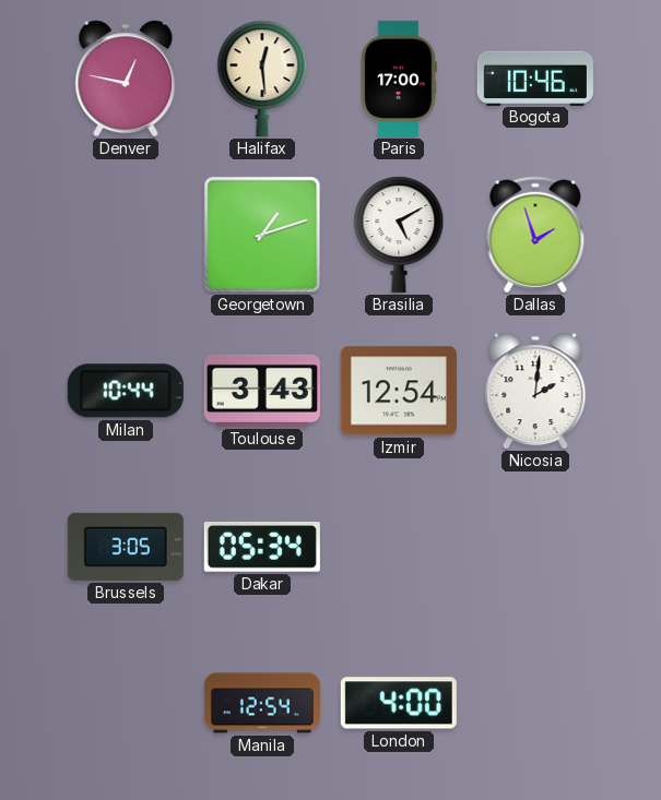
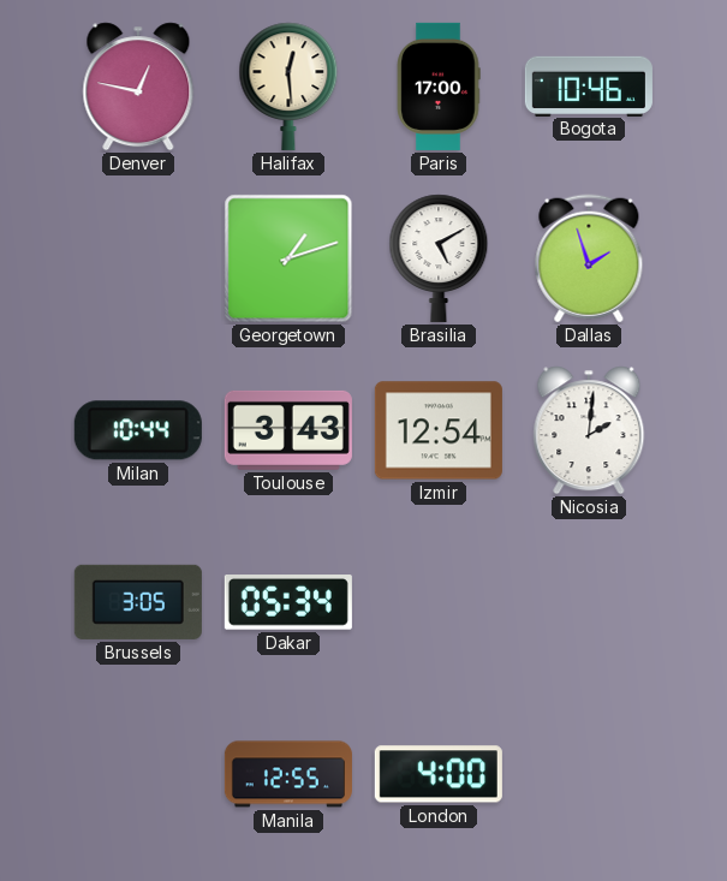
Manila: 12:54 -> 12:55 (288, 774)
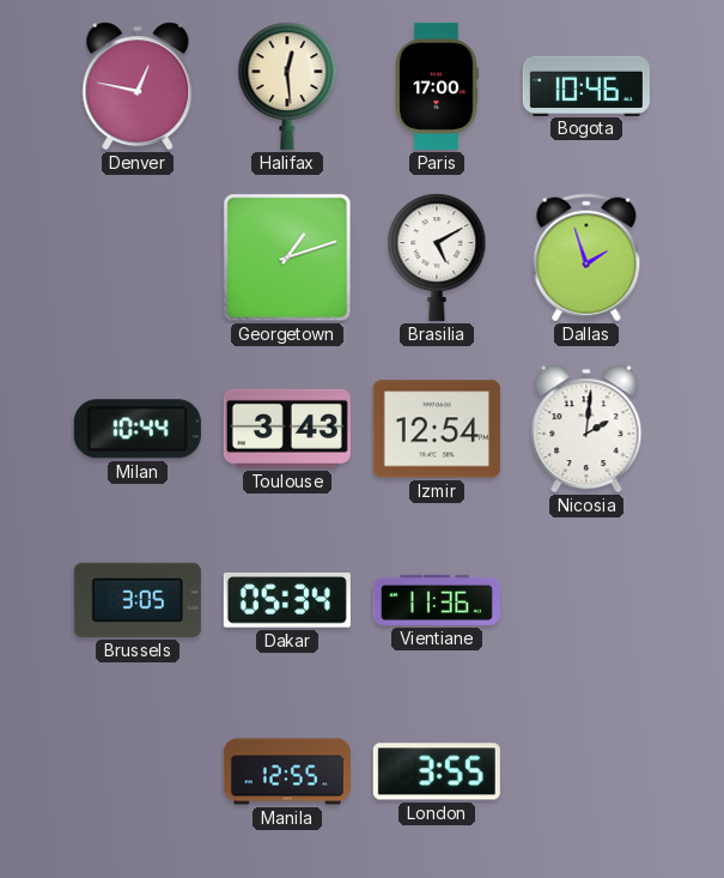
Vientiane: none -> 11:36 (437, 600)
London: 4:00 -> 3:55 (437, 771)
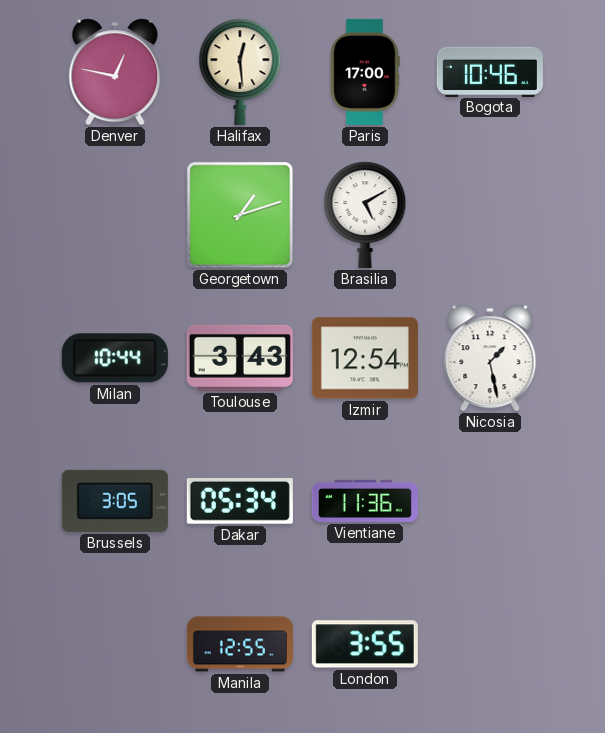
Dallas: 1:57 -> none (586, 258)
Nicosia: 2:01 -> 1:28 (490, 358)
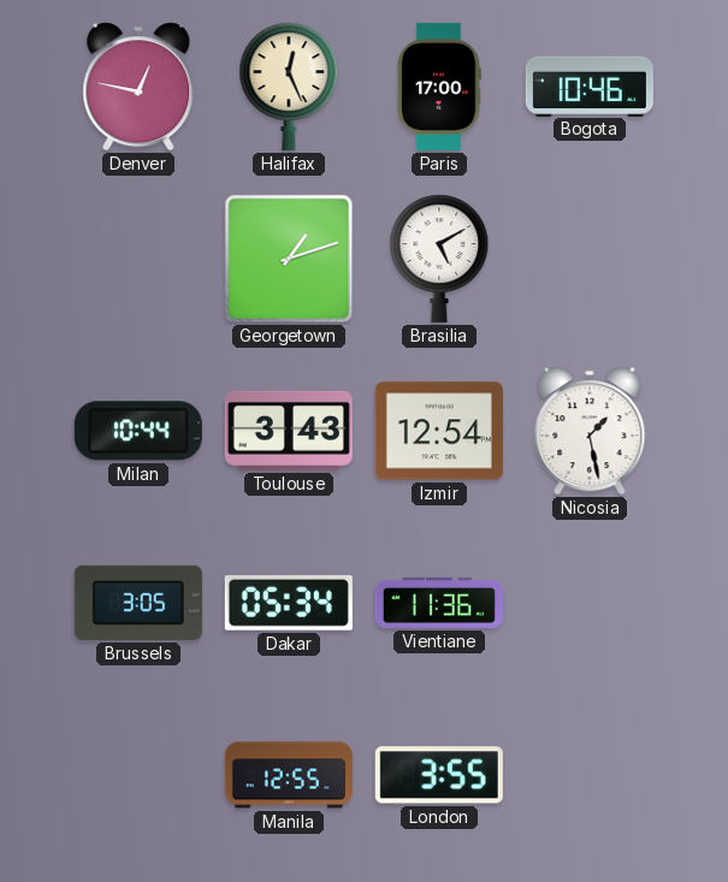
Halifax: 12:29 -> 12:26 (289, 87)
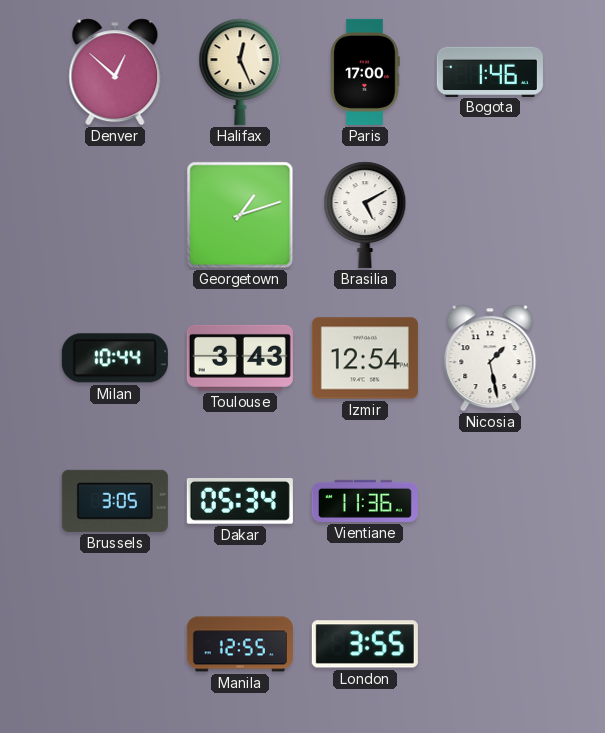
Denver: 12:47 -> 12:52 (115, 72)
Bogota: 10:46 -> 1:46 (490, 71)
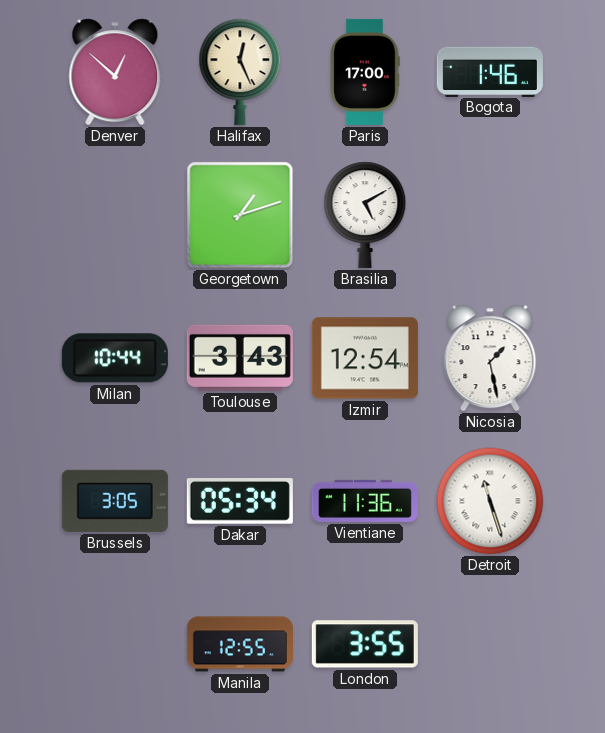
Detroit: none -> 11:27 (490, 501)
